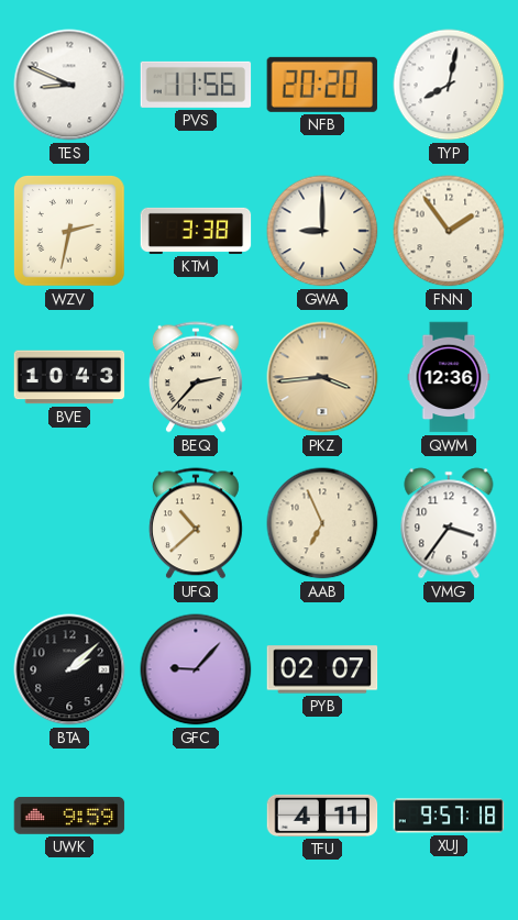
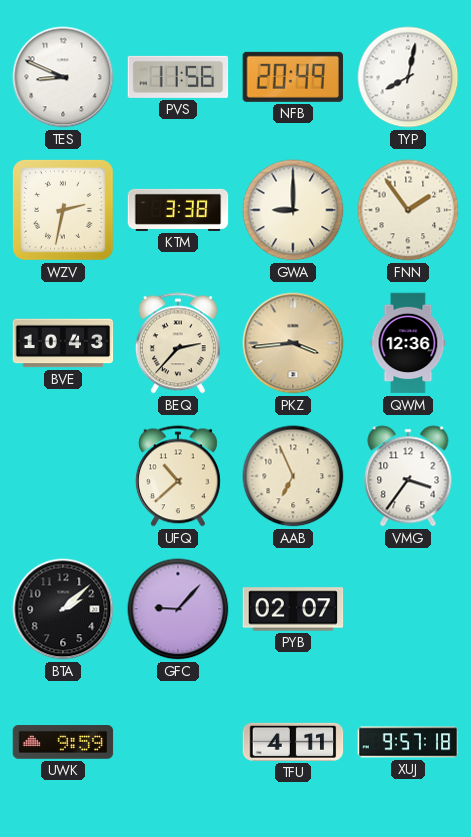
NFB: 20:20 -> 20:49 (293, 77)
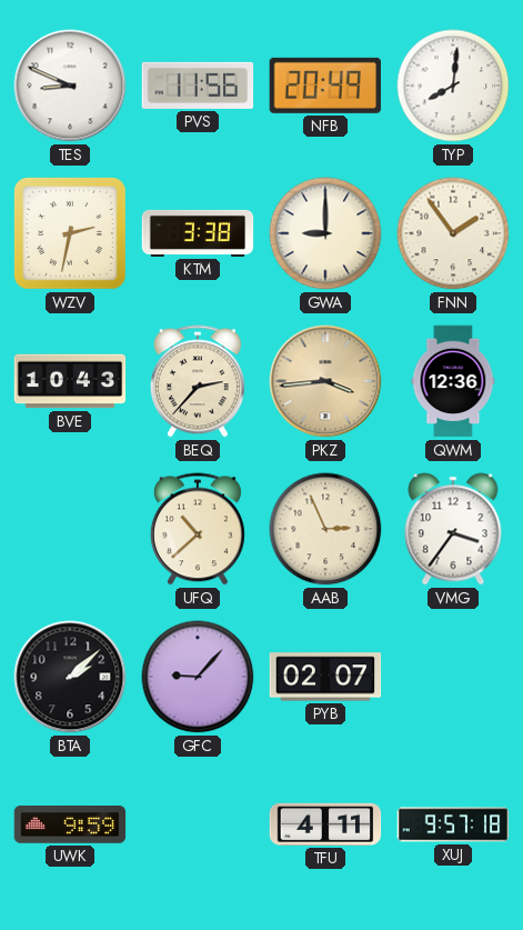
TYP: 8:02 -> 8:01 (453, 86)
AAB: 6:56 -> 2:56 (325, 529)
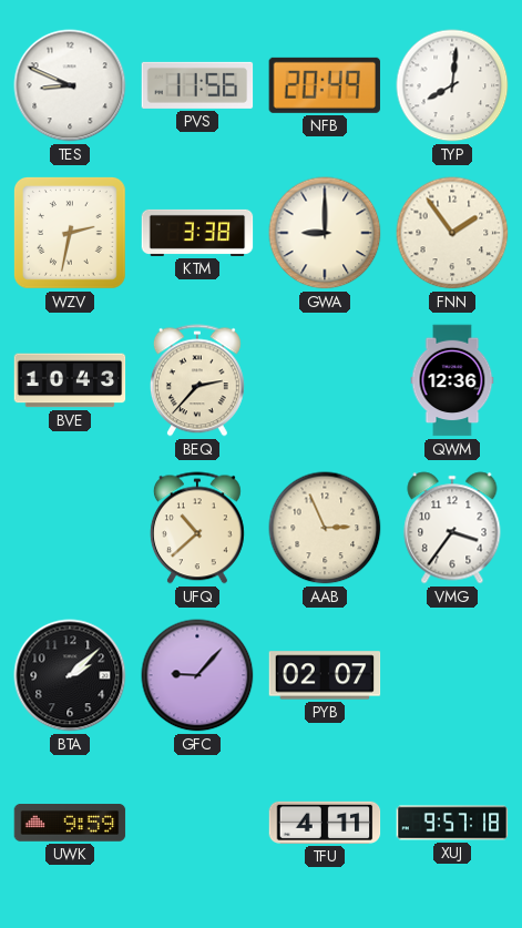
PKZ: 3:44 -> none (325, 381)
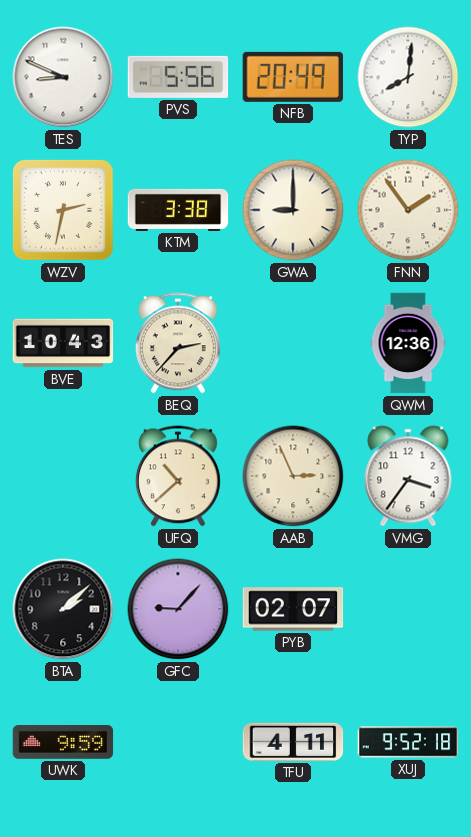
PVS: 11:56 -> 5:56 (178, 77)
XUJ: 9:57 -> 9:52 (408, 742)
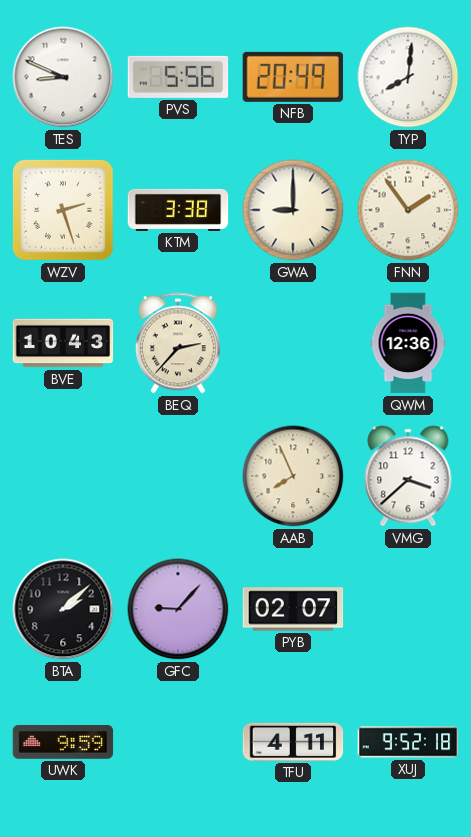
WZV: 2:32 -> 2:27 (64, 211)
UFQ: 10:38 -> none (178, 476)
AAB: 2:56 -> 7:56 (293, 476)
VMG: 3:36 -> 3:38 (408, 476)
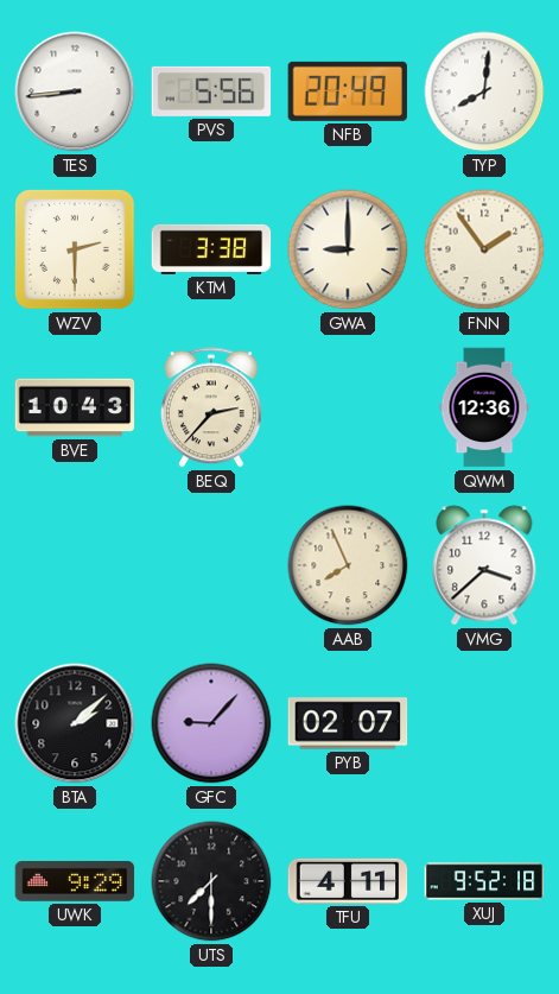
TES: 8:49 -> 8:44 (75, 91)
WZV: 2:27 -> 2:30 (76, 251)
UWK: 9:59 -> 9:29 (75, 882)
UTS: none -> 7:30 (211, 881)
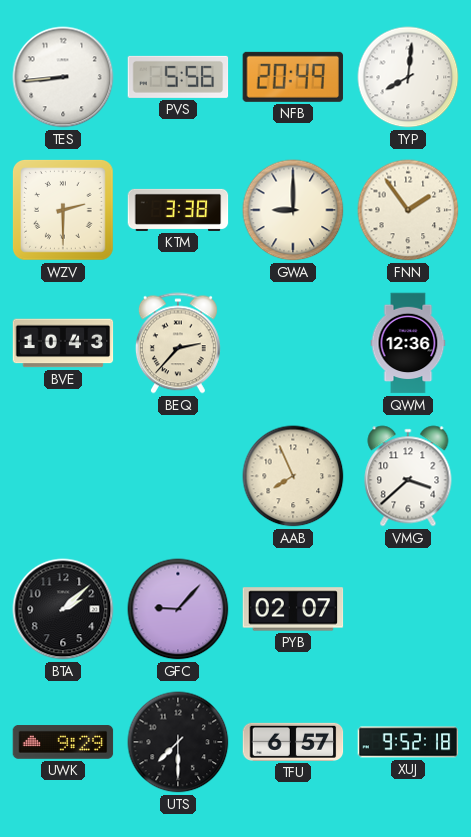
TFU: 4:11 -> 6:57 (293, 742)
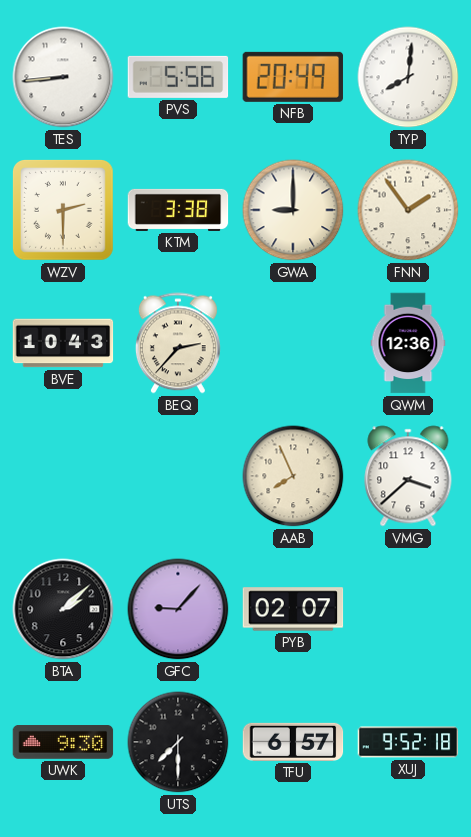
UWK: 9:29 -> 9:30 (63, 743)
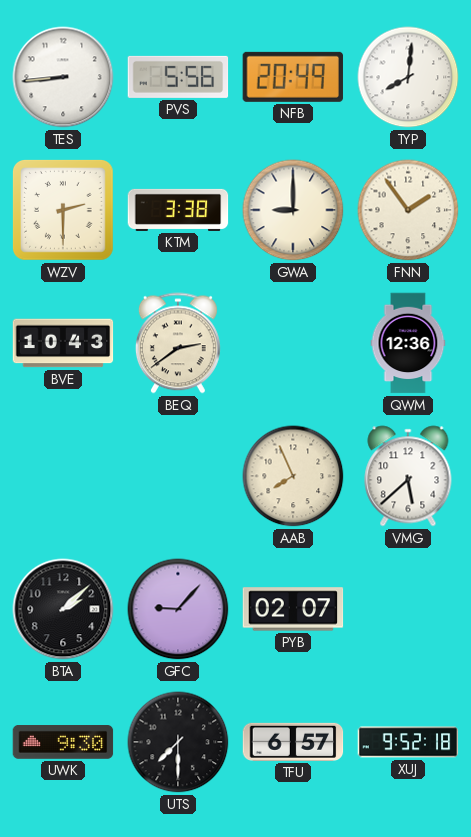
BEQ: 2:37 -> 2:39 (178, 343)
VMG: 3:38 -> 5:38 (408, 476)
